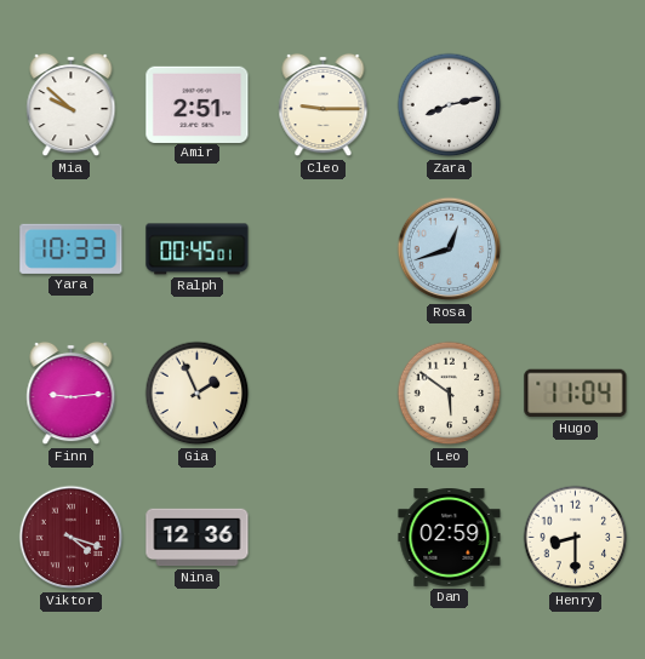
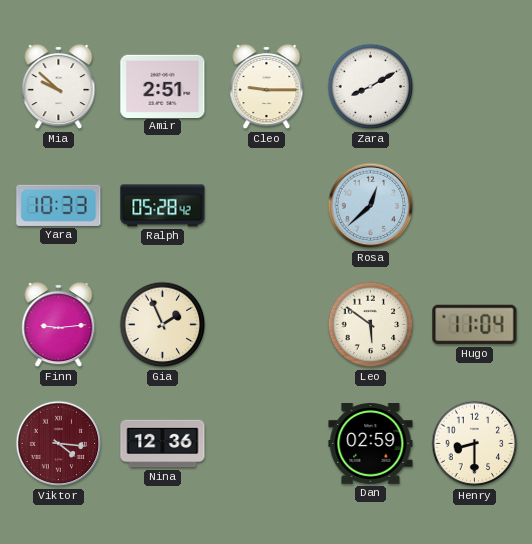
Zara: 8:13 -> 8:10 (371, 87)
Ralph: 00:45 -> 05:28 (163, 206)
Rosa: 12:42 -> 12:38 (371, 206)
Viktor: 4:18 -> 4:16 (59, 444)
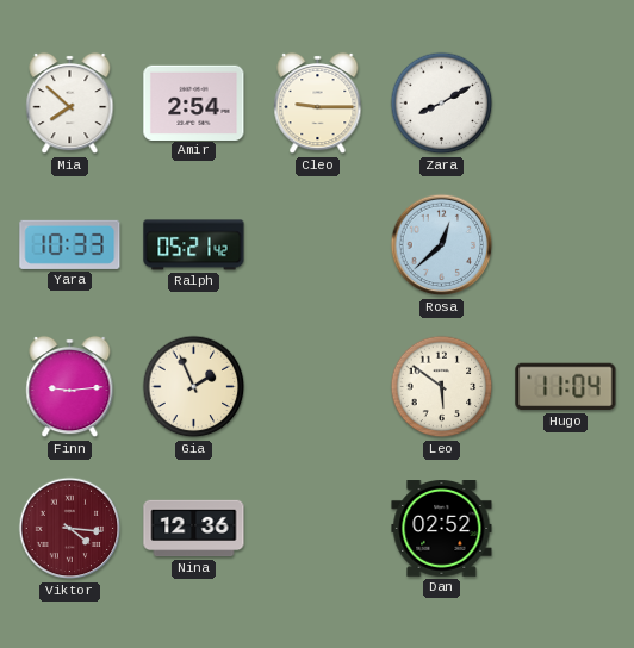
Mia: 9:52 -> 7:52 (70, 104)
Amir: 2:51 -> 2:54 (194, 102)
Ralph: 05:28 -> 05:21 (194, 245)
Dan: 02:59 -> 02:52 (442, 529)
Henry: 8:30 -> none (475, 444)
